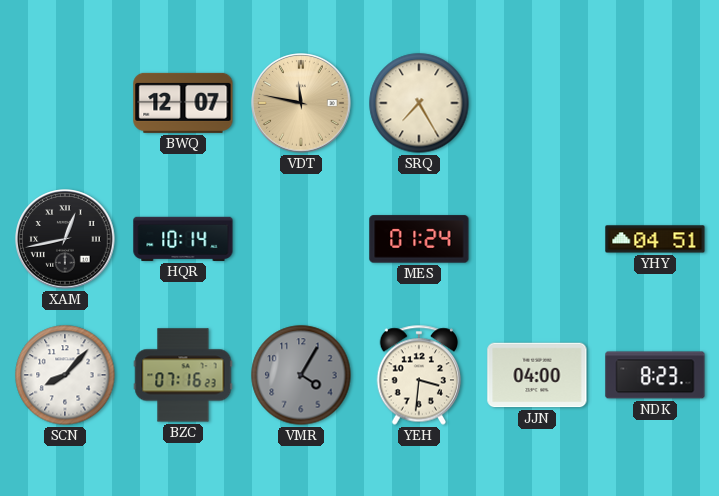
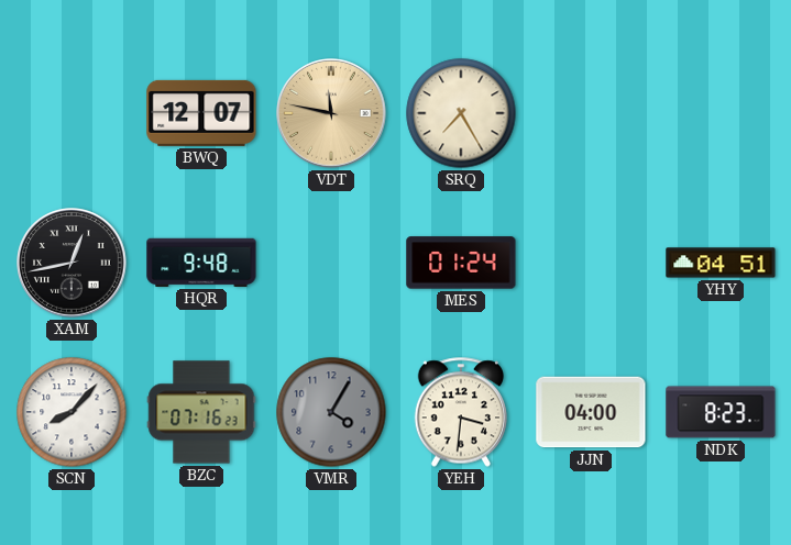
HQR: 10:14 -> 9:48 (201, 263)
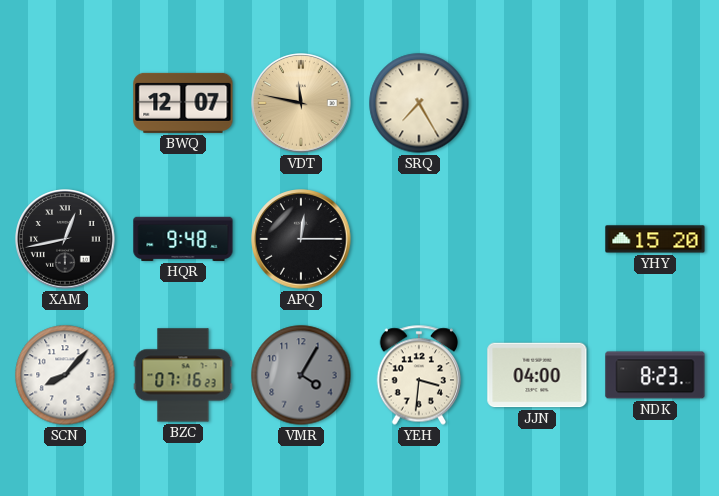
APQ: none -> 12:15 (301, 239)
MES: 01:24 -> none (461, 263)
YHY: 04:51 -> 15:20 (655, 239)
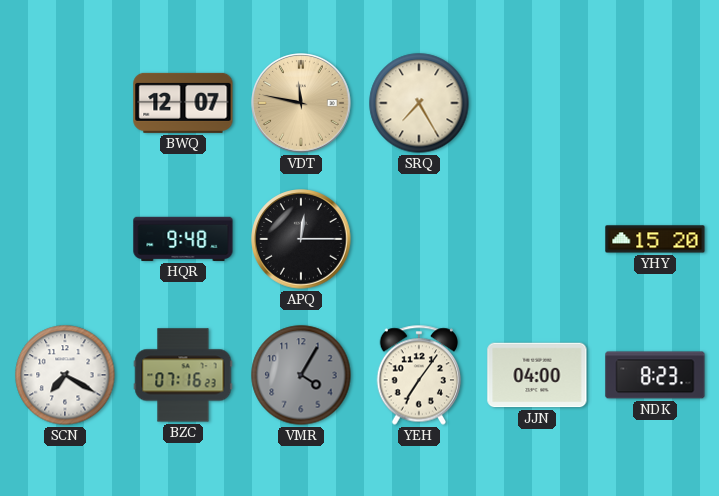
XAM: 12:43 -> none (65, 239)
SCN: 8:07 -> 7:20 (65, 375)
YEH: 3:31 -> 7:06 (419, 375)
